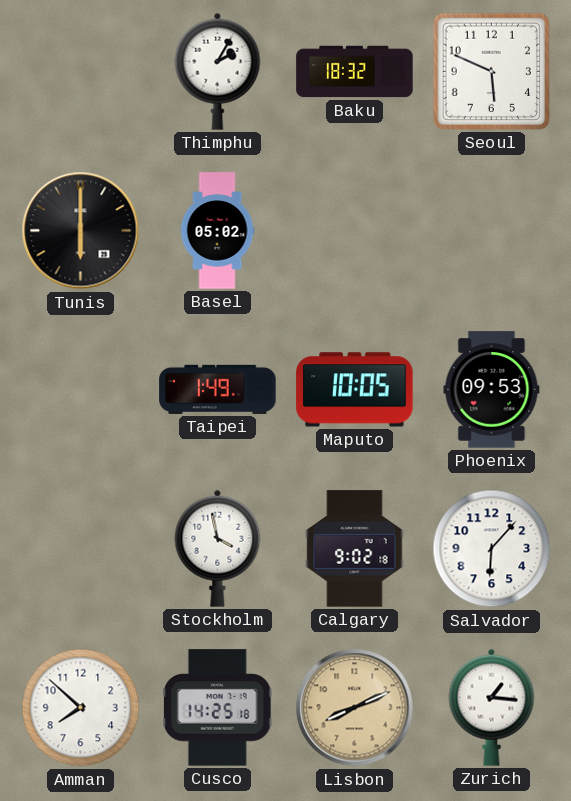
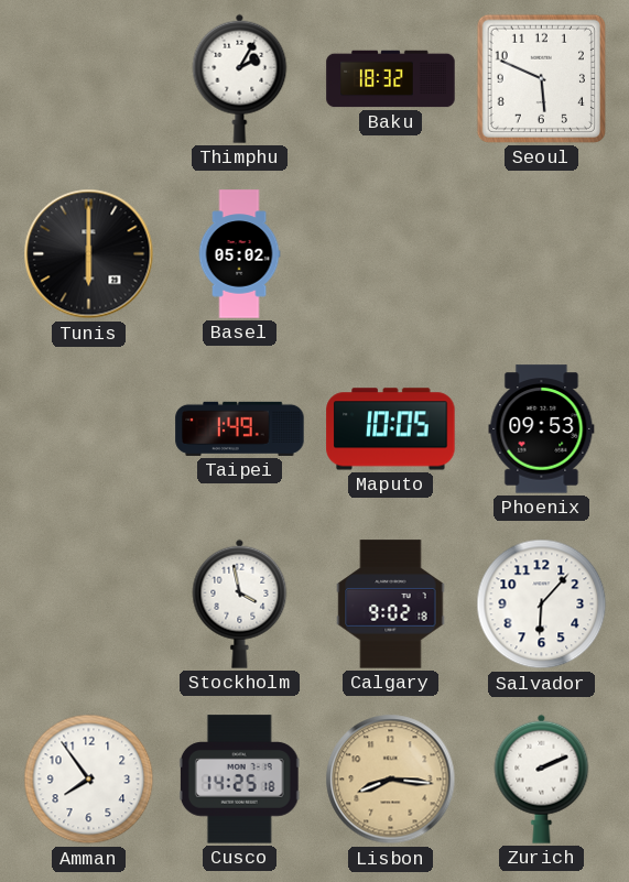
Amman: 7:52 -> 7:54 (89, 780)
Lisbon: 8:11 -> 8:16 (391, 780)
Zurich: 1:16 -> 2:11 (542, 778)
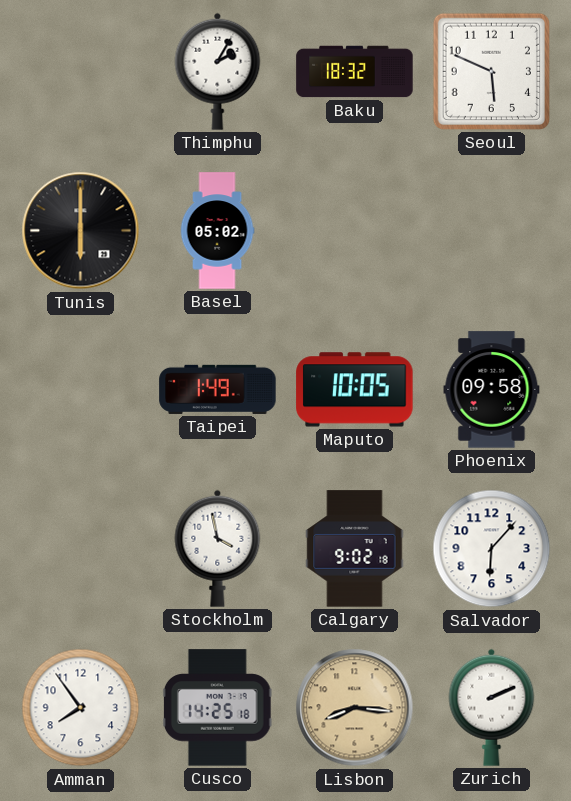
Phoenix: 09:53 -> 09:58 (492, 390)
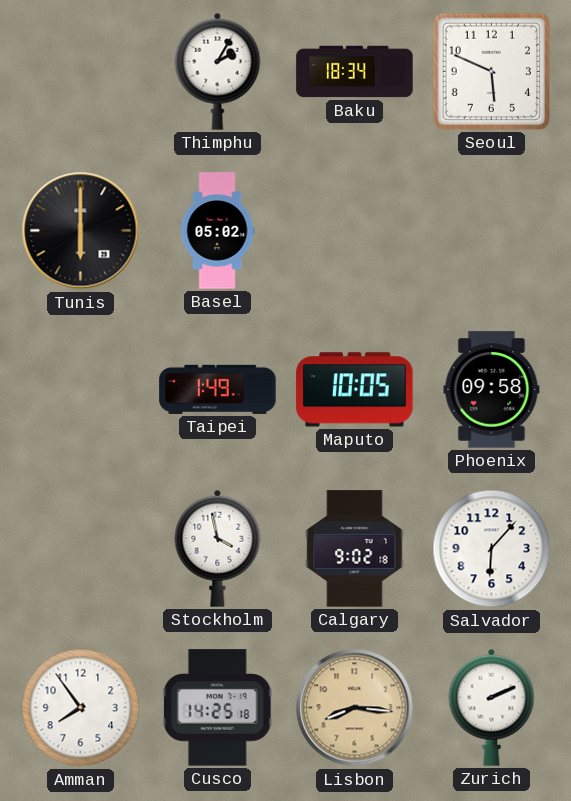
Baku: 18:32 -> 18:34 (355, 72)
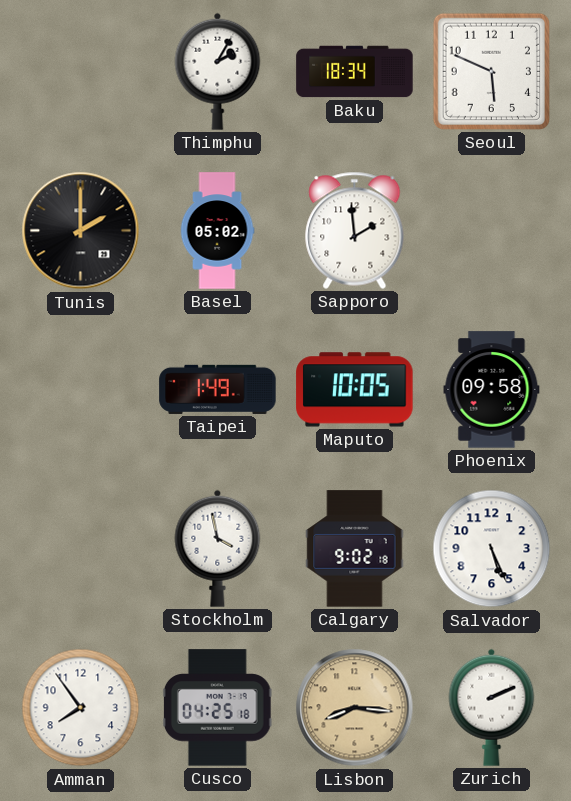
Tunis: 6:00 -> 2:00 (81, 231)
Sapporo: none -> 1:59 (355, 230)
Salvador: 6:07 -> 5:26 (492, 549)
Cusco: 14:25 -> 04:25 (217, 708)
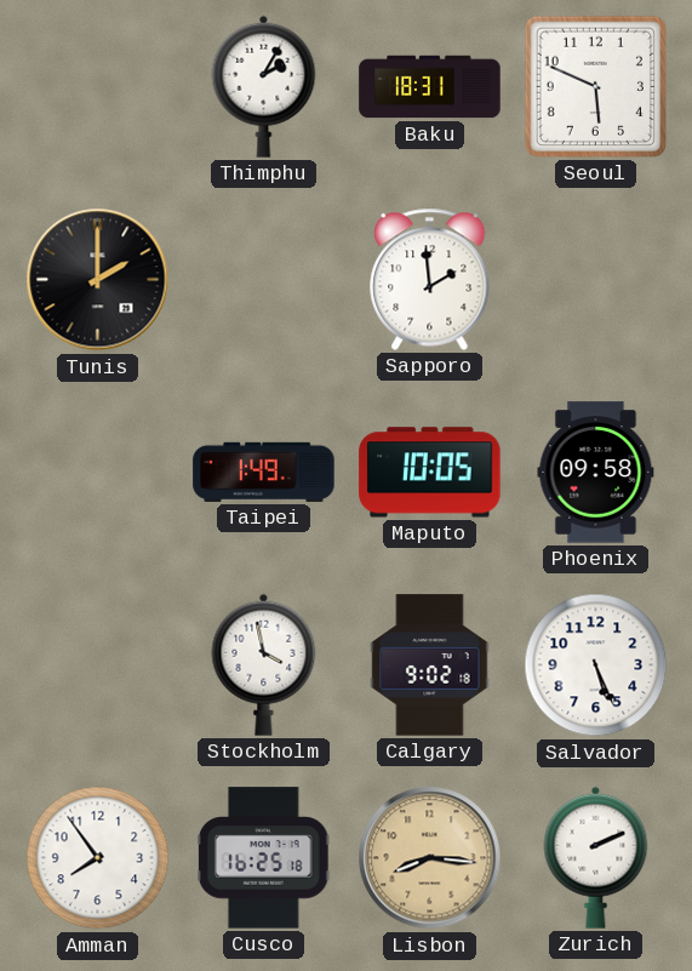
Baku: 18:34 -> 18:31 (430, 87)
Basel: 05:02 -> none (217, 231)
Cusco: 04:25 -> 16:25 (263, 858)
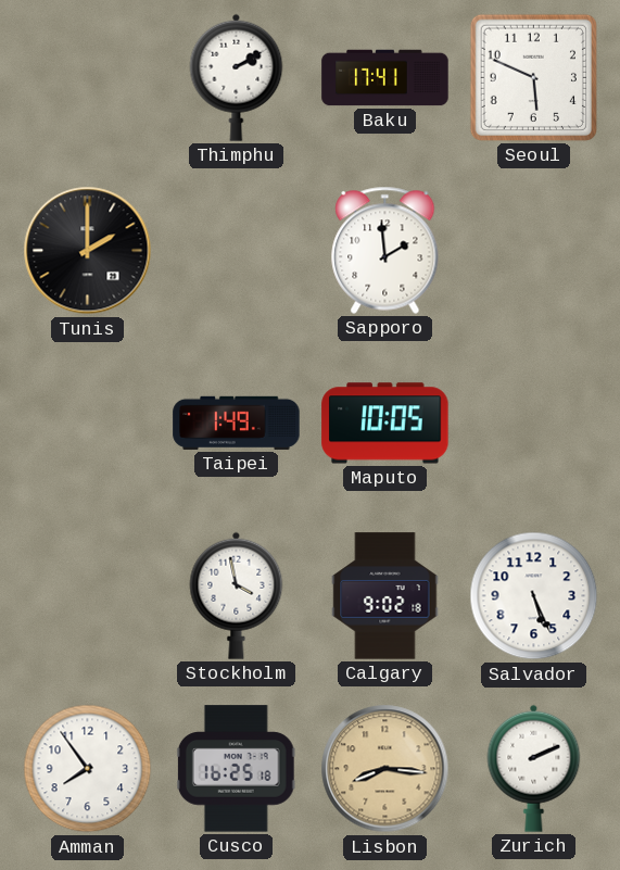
Thimphu: 2:05 -> 2:10 (237, 77)
Baku: 18:31 -> 17:41 (385, 78)
Phoenix: 09:58 -> none (596, 473)
